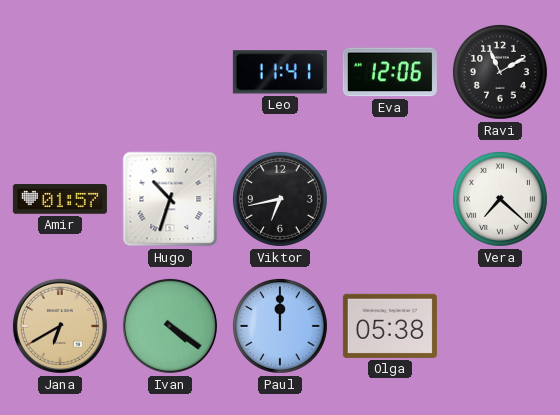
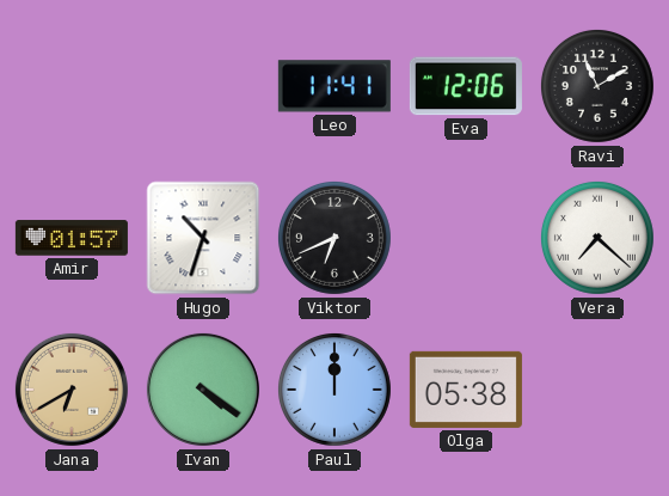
Viktor: 6:43 -> 6:41 (334, 238)
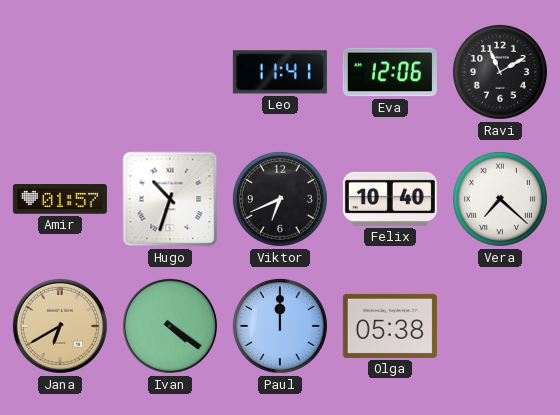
Felix: none -> 10:40 (390, 199)
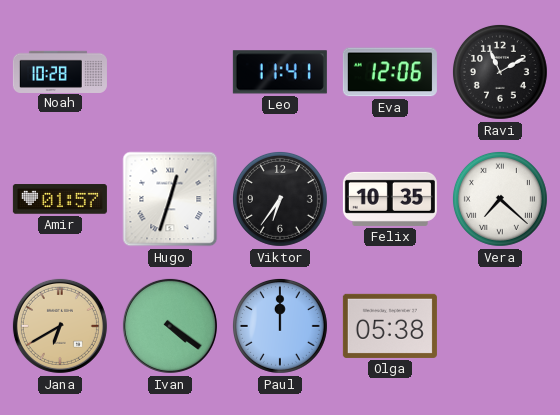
Noah: none -> 10:28 (60, 71)
Hugo: 10:33 -> 12:33 (170, 199)
Viktor: 6:41 -> 6:36 (280, 199)
Felix: 10:40 -> 10:35 (390, 199)
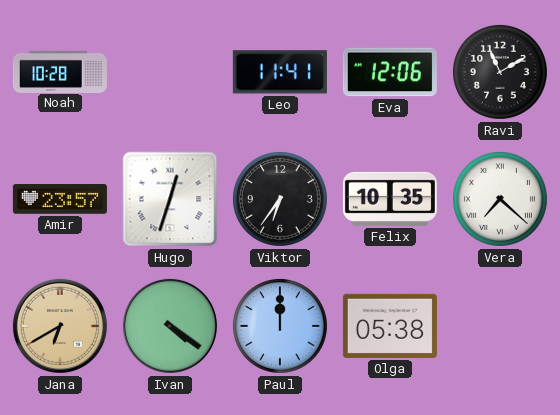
Amir: 01:57 -> 23:57 (60, 199)
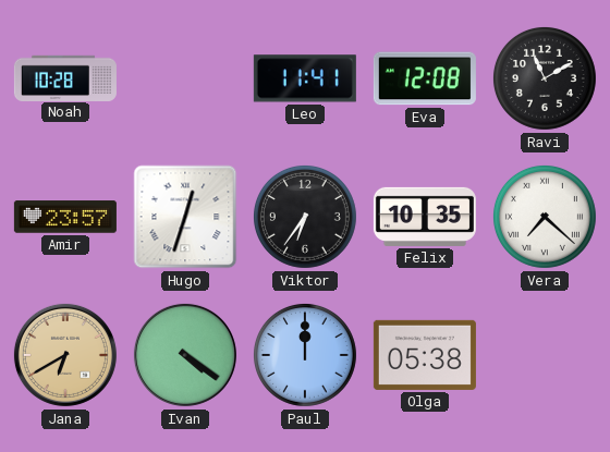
Eva: 12:06 -> 12:08 (425, 78)
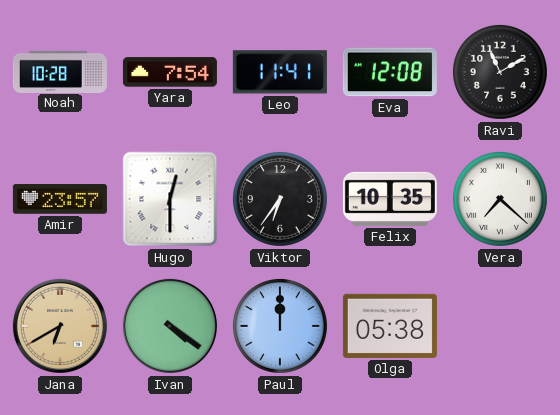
Yara: none -> 7:54 (170, 72)
Hugo: 12:33 -> 12:30 (170, 199)
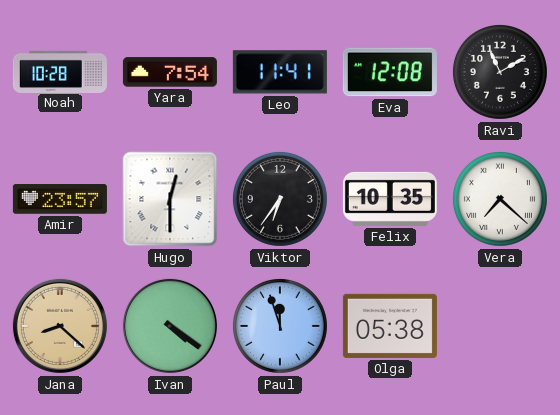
Jana: 6:40 -> 8:22 (60, 326)
Paul: 12:00 -> 11:57 (280, 326)
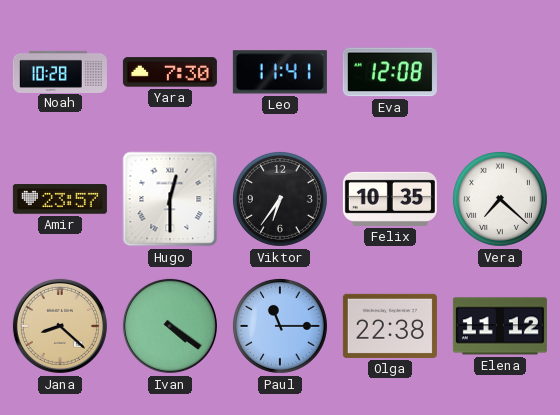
Yara: 7:54 -> 7:30 (170, 72)
Ravi: 11:10 -> none (500, 72)
Paul: 11:57 -> 11:15 (280, 326)
Olga: 05:38 -> 22:38 (390, 326)
Elena: none -> 11:12 (500, 326)
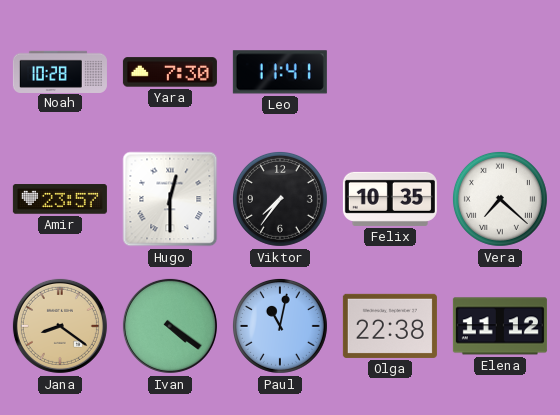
Eva: 12:08 -> none (390, 72)
Viktor: 6:36 -> 7:36 (280, 199)
Jana: 8:22 -> 8:21 (60, 326)
Paul: 11:15 -> 11:02 (280, 326)
